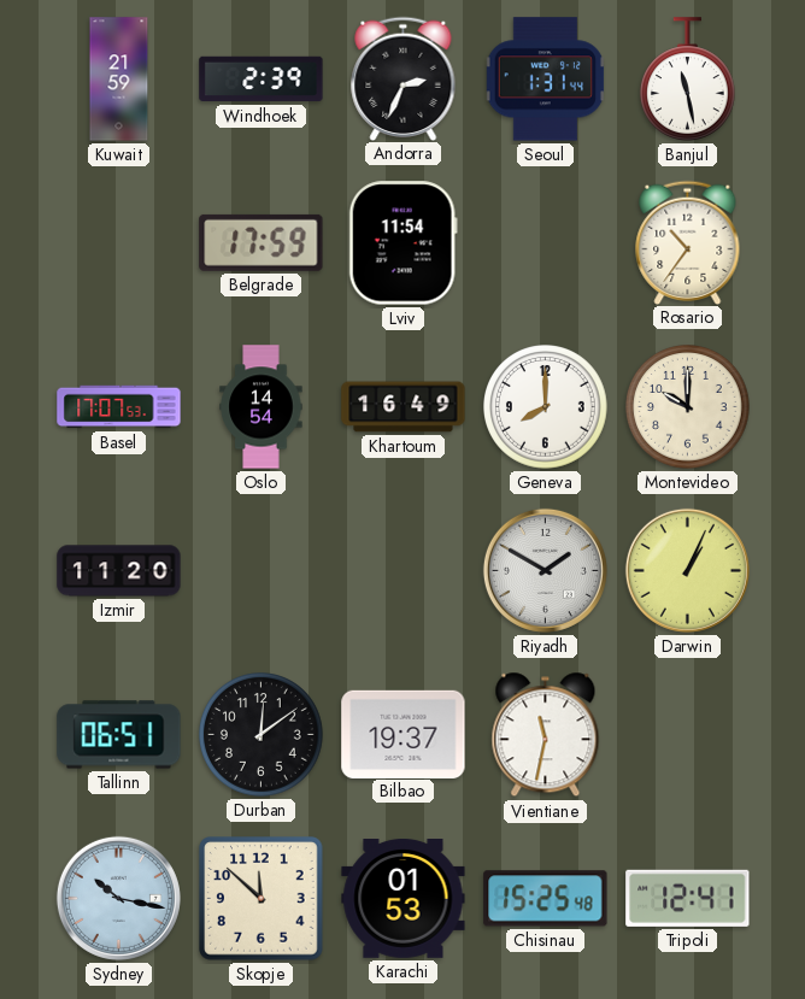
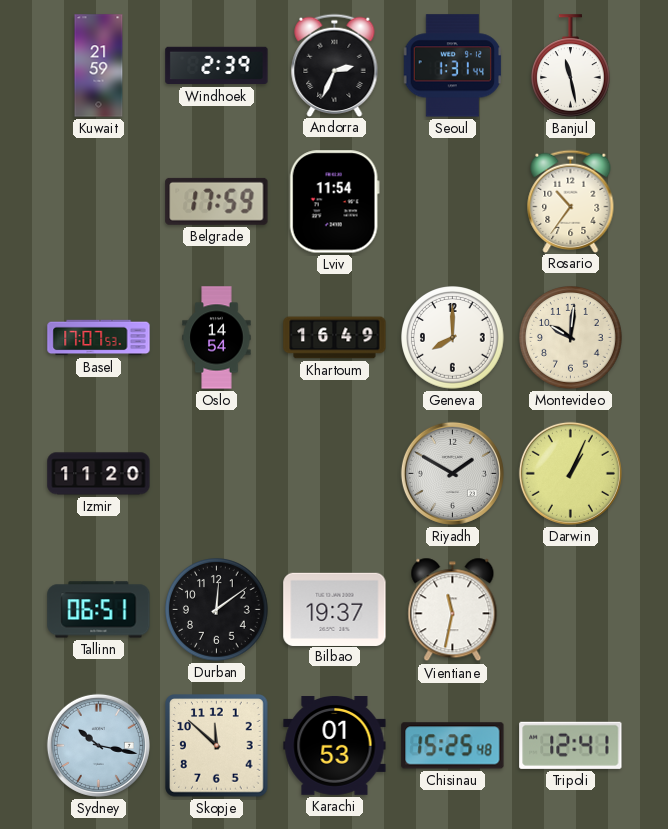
Montevideo: 10:00 -> 10:01 (571, 338)
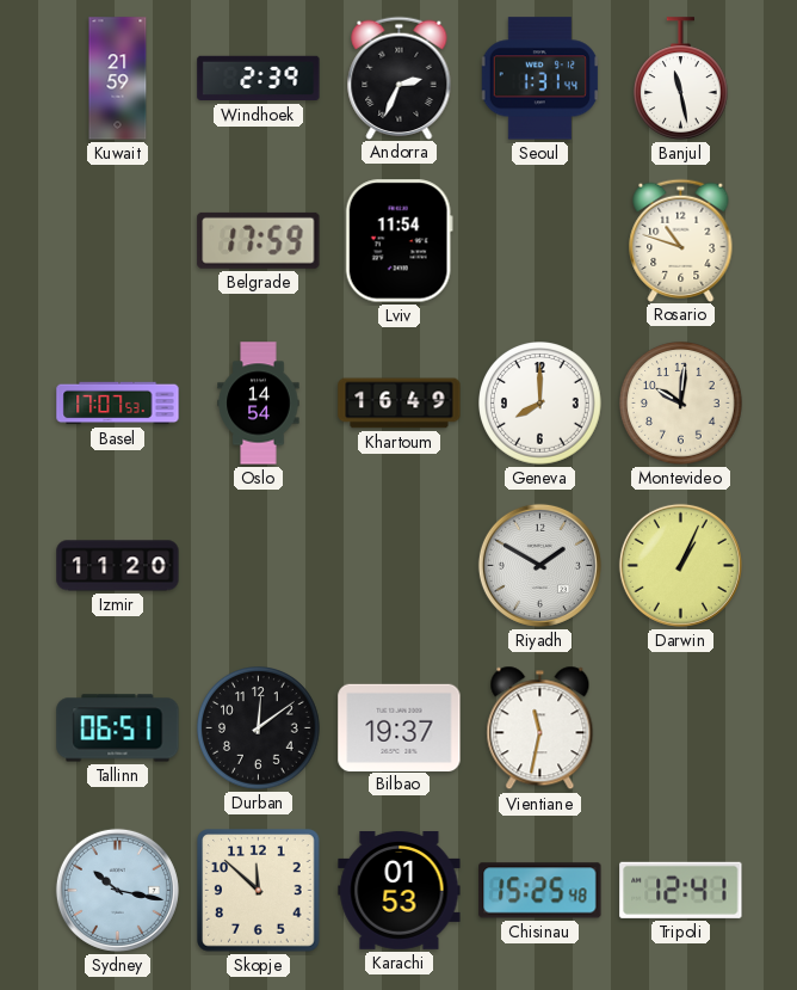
Rosario: 10:36 -> 10:48 (681, 240)
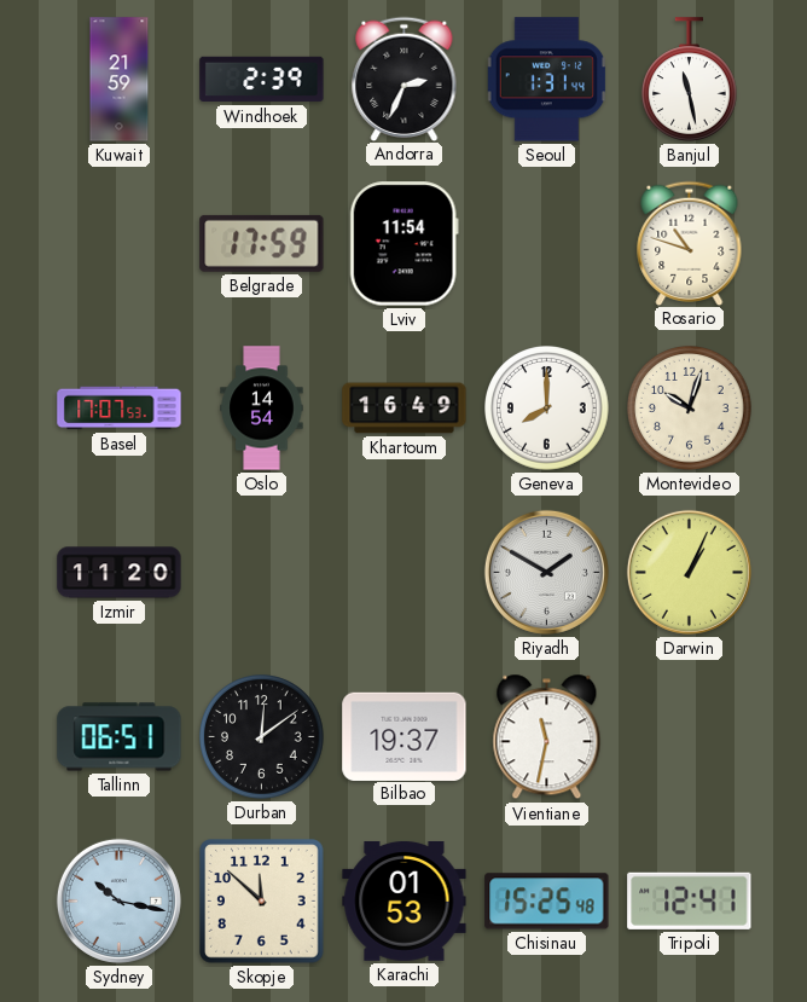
Montevideo: 10:01 -> 10:03 (690, 409)
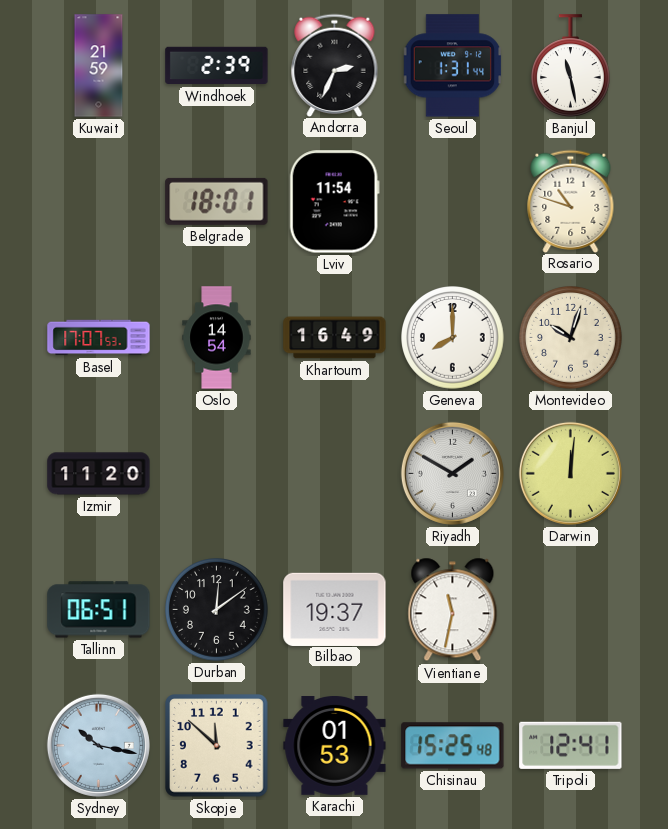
Belgrade: 17:59 -> 18:01 (217, 201)
Darwin: 1:04 -> 12:01 (570, 473)
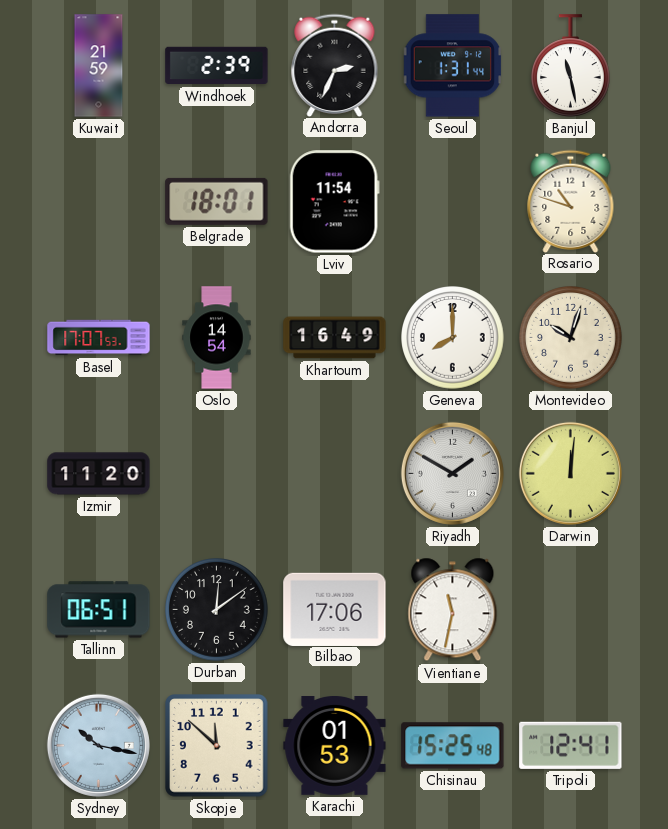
Bilbao: 19:37 -> 17:06 (335, 609)
